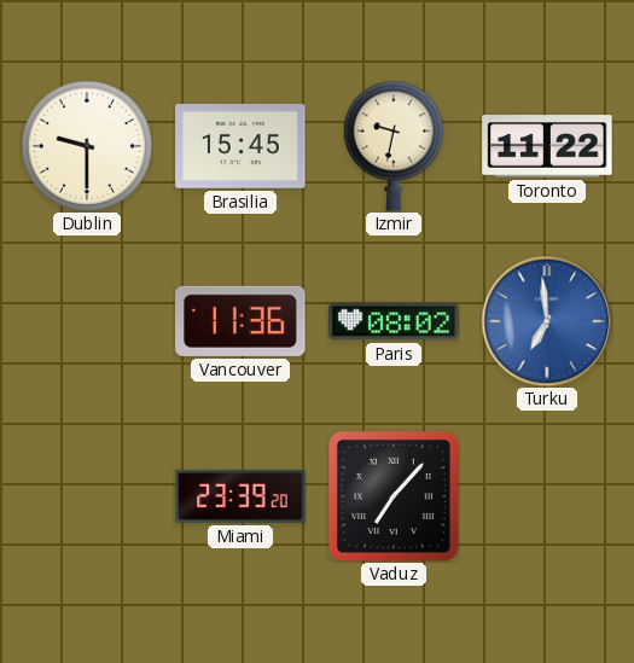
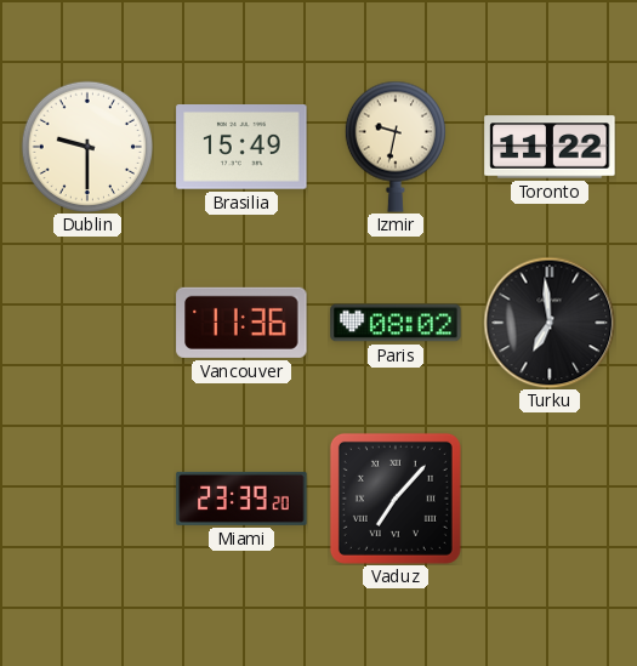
Brasilia: 15:45 -> 15:49 (241, 148)
Turku dial: blue -> black (550, 323)
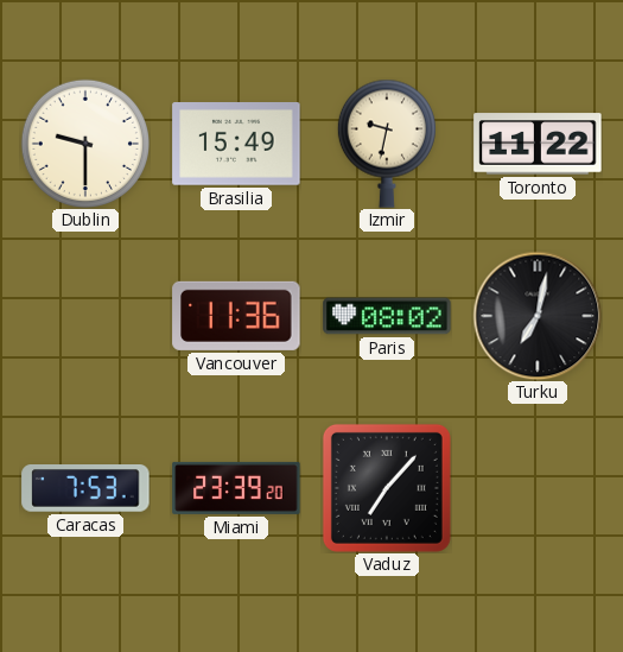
Turku: 6:59 -> 7:02 (538, 316)
Caracas: none -> 7:53 (85, 488)
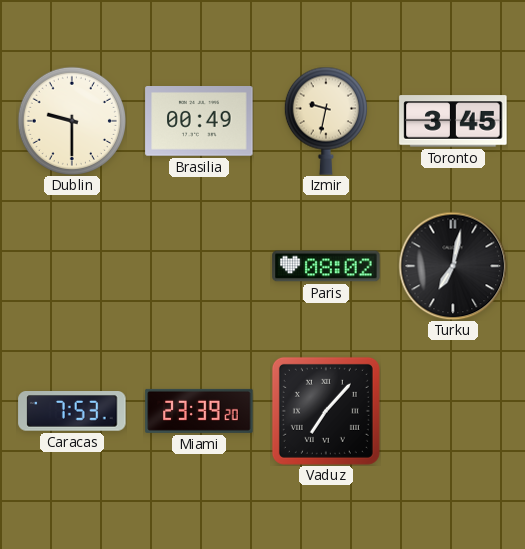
Brasilia: 15:49 -> 00:49 (199, 122)
Toronto: 11:22 -> 3:45 (453, 121)
Vancouver: 11:36 -> none (236, 316)
